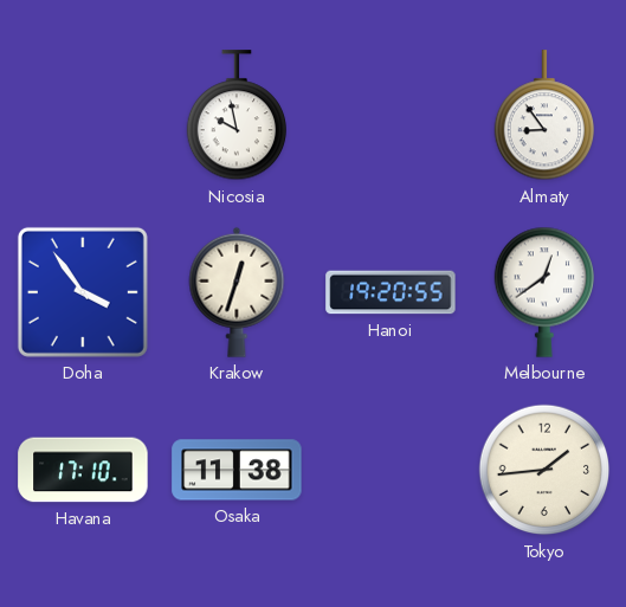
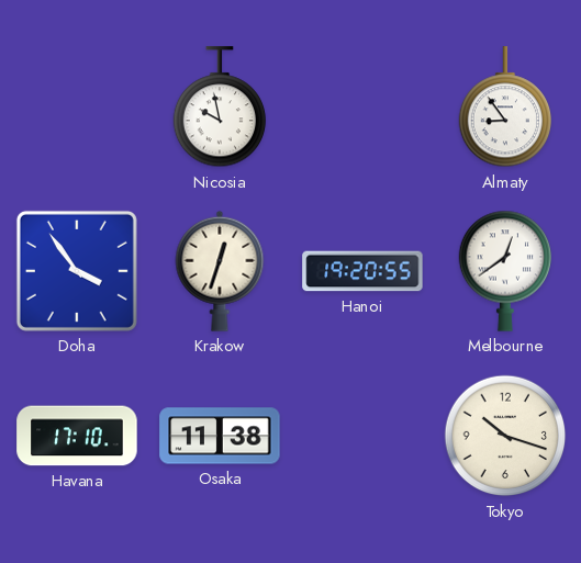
Tokyo: 1:44 -> 10:18 (505, 436)
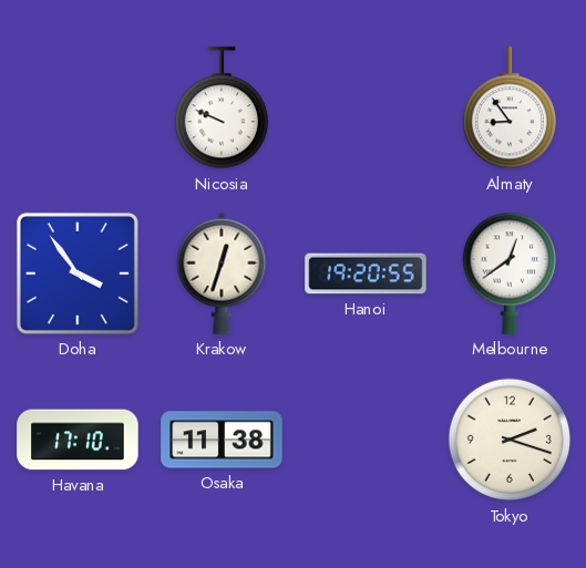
Nicosia: 9:58 -> 9:49 (220, 109)
Tokyo: 10:18 -> 2:18 (510, 440)
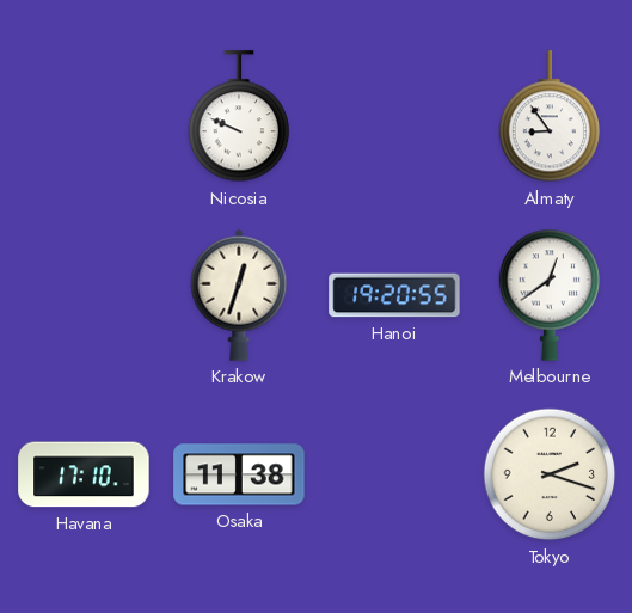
Doha: 3:54 -> none (78, 273)
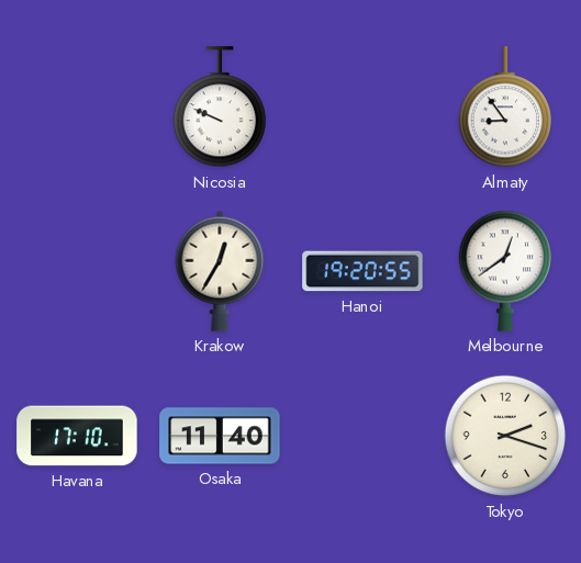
Krakow: 12:33 -> 12:35 (220, 271)
Osaka: 11:38 -> 11:40 (220, 436)
